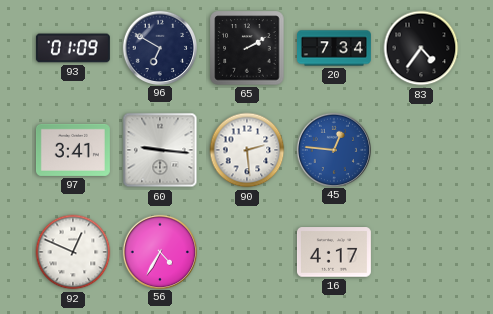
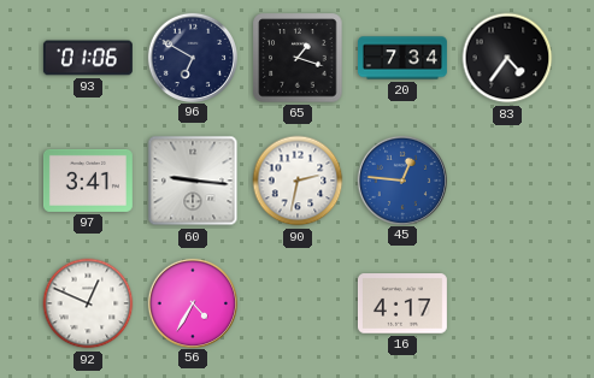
93: 01:09 -> 01:06 (88, 58)
65: 2:10 -> 1:18 (298, 58)
90: 2:29 -> 2:32 (298, 181)
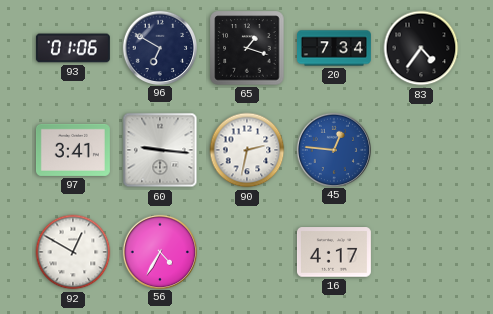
92: 12:49 -> 12:50 (73, 252)
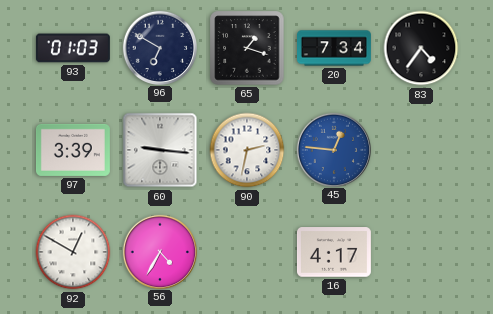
93: 01:06 -> 01:03 (73, 48)
97: 3:41 -> 3:39 (73, 150)
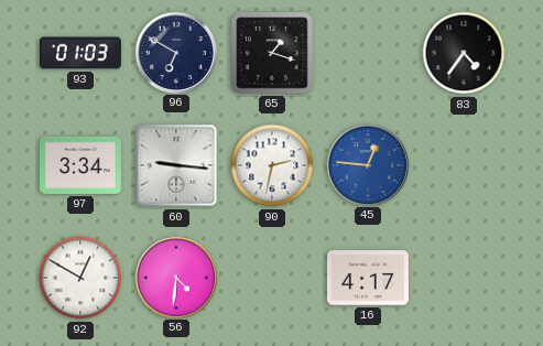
20: 7:34 -> none (335, 48)
97: 3:39 -> 3:34 (80, 165)
56: 4:35 -> 4:31 (175, 277)
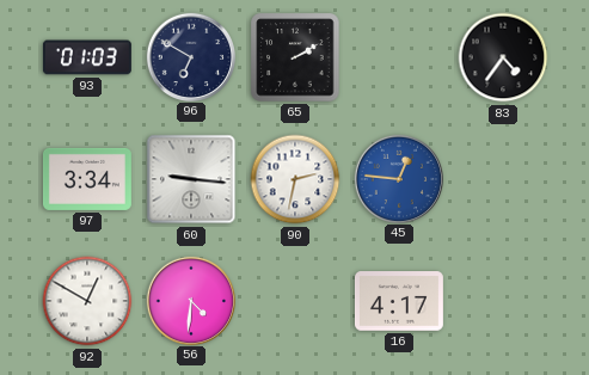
65: 1:18 -> 2:10 (295, 57)
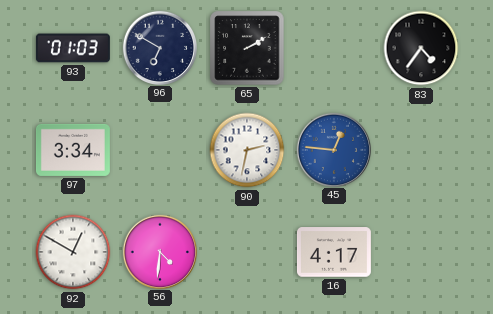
60: 9:16 -> none (191, 179)
